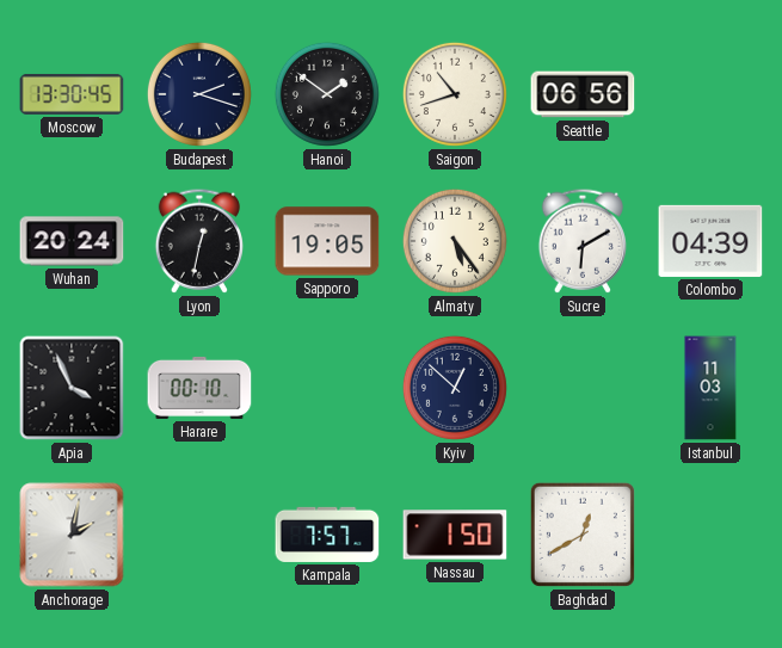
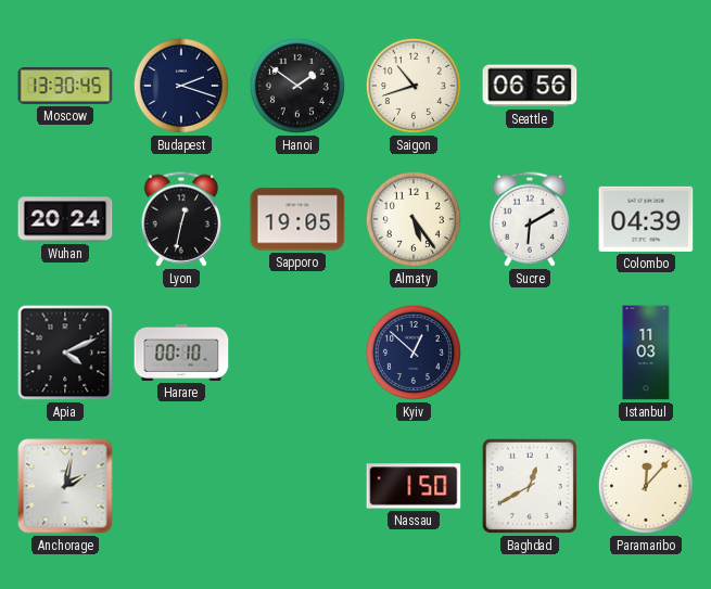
Apia: 3:56 -> 4:11 (65, 353)
Kampala: 7:57 -> none (327, 535)
Paramaribo: none -> 12:07 (646, 486)
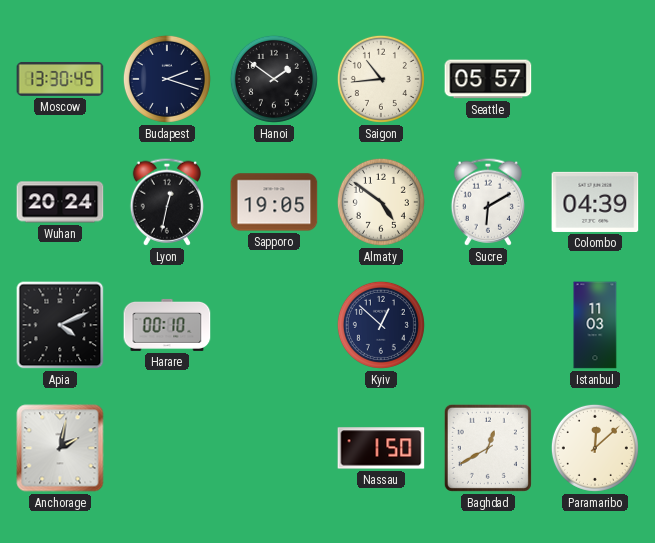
Saigon: 10:42 -> 10:44 (381, 79)
Seattle: 06:56 -> 05:57 (488, 79)
Almaty: 5:24 -> 4:51 (381, 202)
Paramaribo: 12:07 -> 12:08 (595, 448)
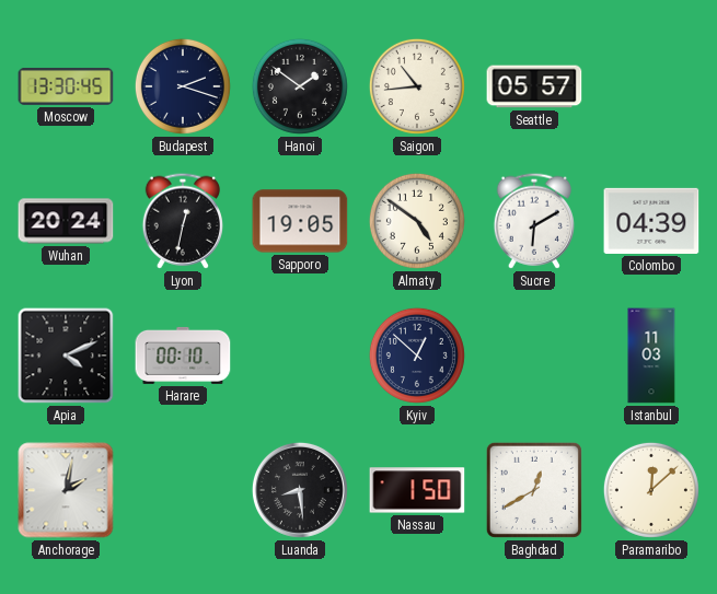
Luanda: none -> 8:29 (300, 490)
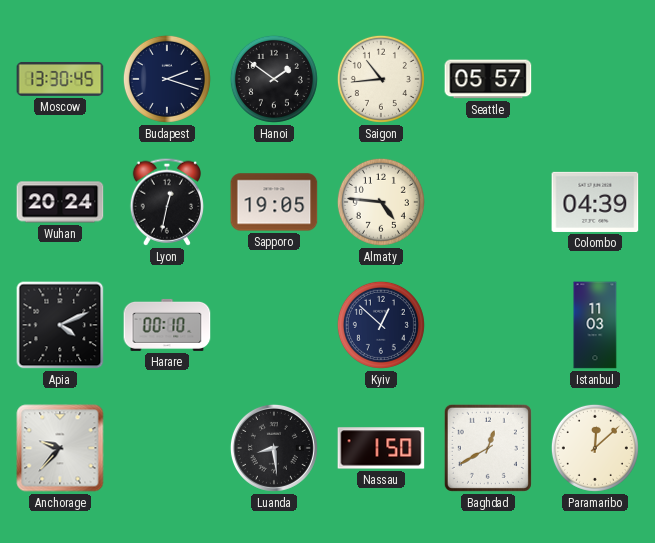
Almaty: 4:51 -> 4:46 (381, 202)
Sucre: 6:10 -> none (533, 221)
Anchorage: 2:02 -> 9:37 (60, 448)
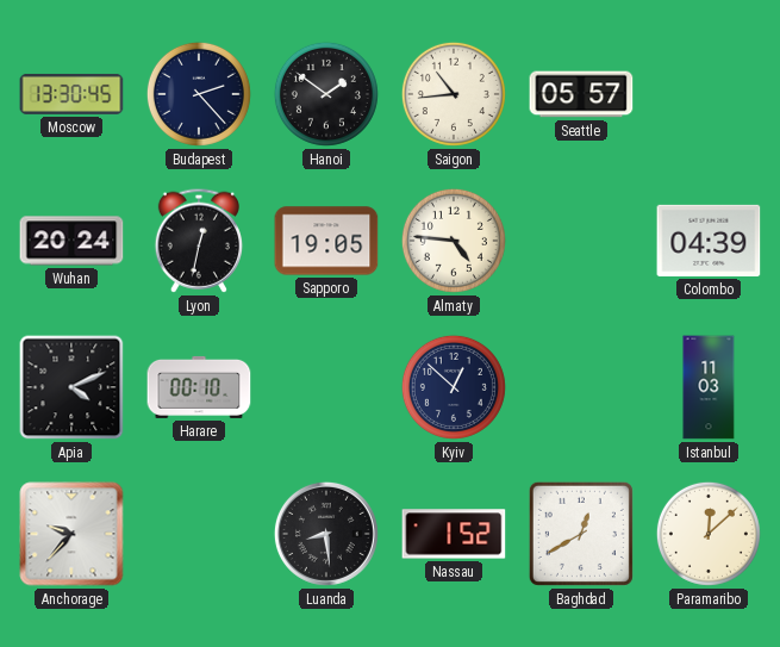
Budapest: 2:18 -> 2:23 (199, 94)
Nassau: 1:50 -> 1:52 (454, 534)
